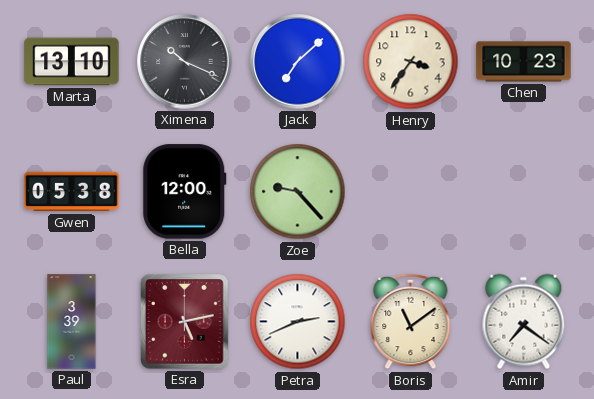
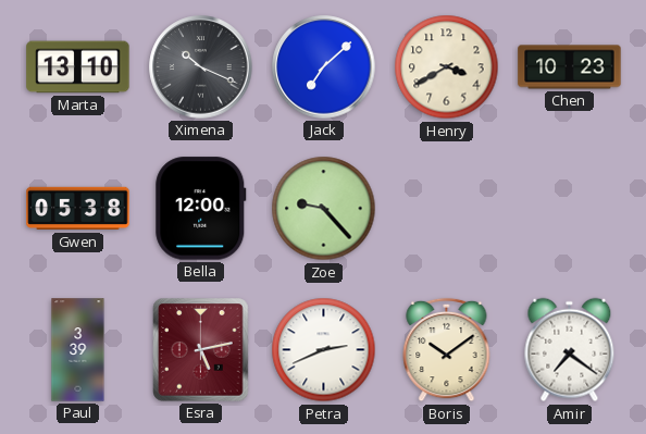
Henry: 3:36 -> 3:40 (447, 67)
Boris: 11:09 -> 10:09 (447, 350)
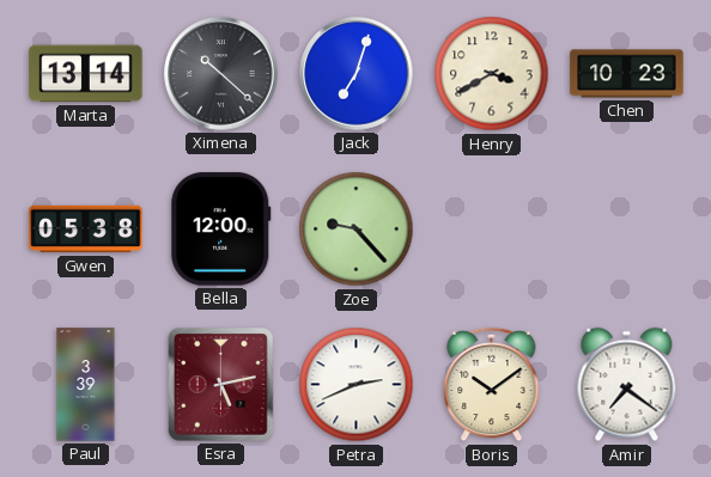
Marta: 13:10 -> 13:14 (86, 74)
Ximena: 10:19 -> 10:22 (221, 74)
Jack: 7:08 -> 7:03 (357, 74)
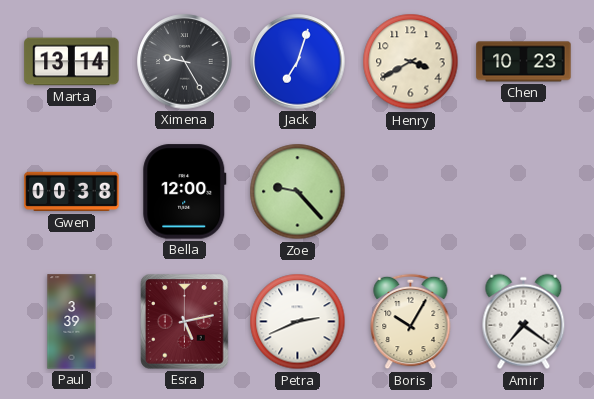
Ximena: 10:22 -> 9:25 (185, 62)
Gwen: 05:38 -> 00:38 (72, 192)
Boris: 10:09 -> 10:05 (411, 322)
